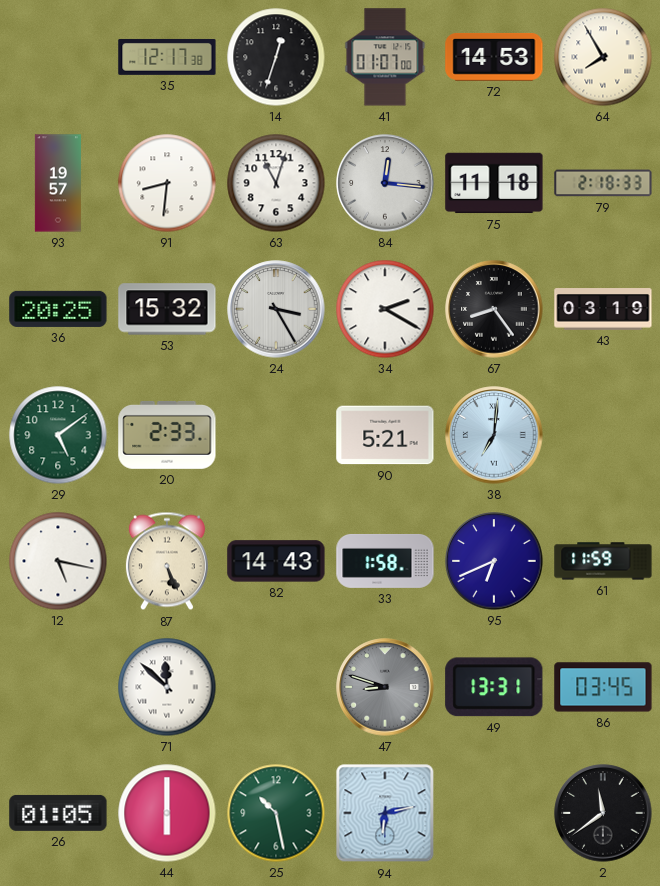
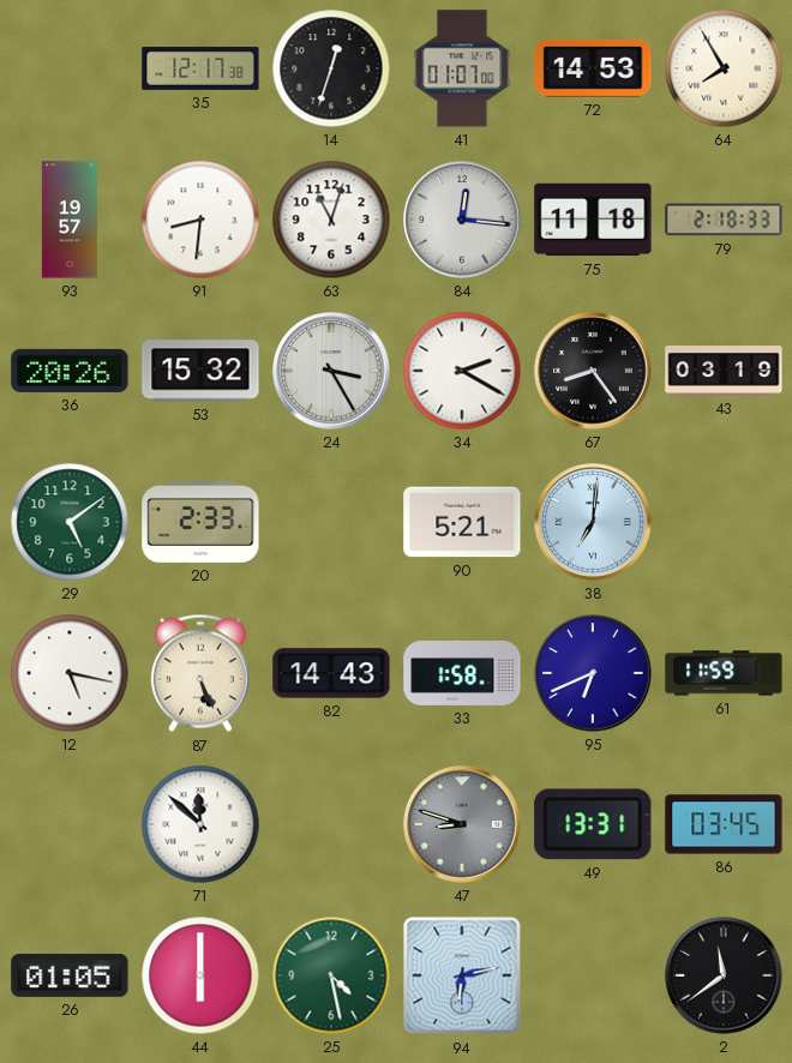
36: 20:25 -> 20:26 (70, 371)
25: 10:28 -> 4:28 (331, 975)
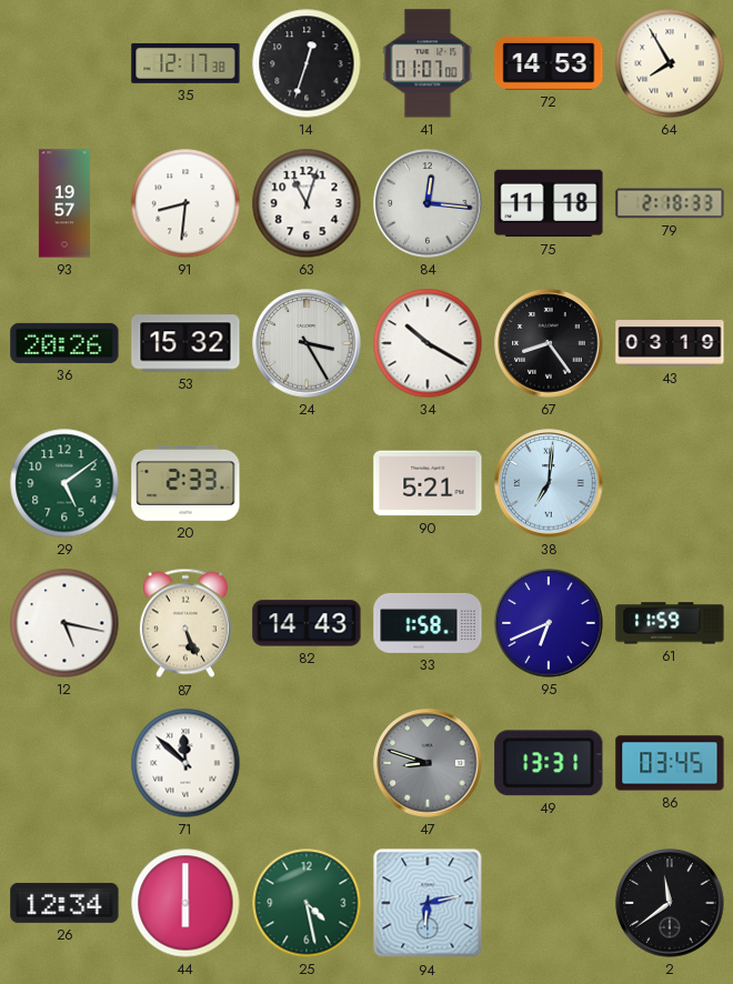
34: 2:20 -> 10:20 (428, 343)
26: 01:05 -> 12:34 (64, 903)
